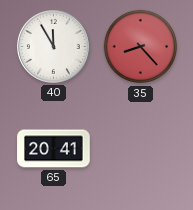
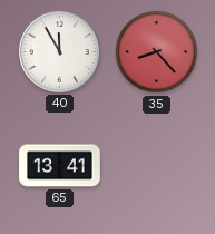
65: 20:41 -> 13:41 (60, 166)
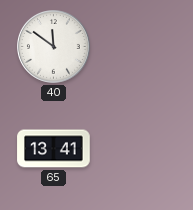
40: 11:55 -> 11:51 (54, 47)
35: 8:23 -> none (157, 52)
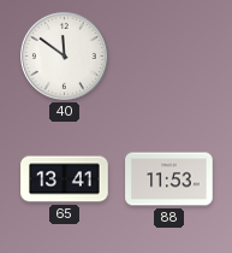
88: none -> 11:53 (169, 180)
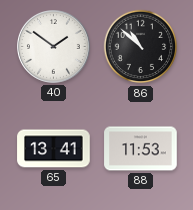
40: 11:51 -> 1:51 (54, 47)
86: none -> 10:52 (141, 47)
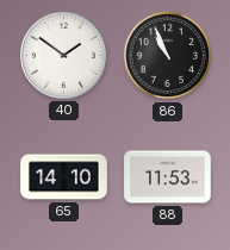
86: 10:52 -> 10:56 (168, 56)
65: 13:41 -> 14:10 (64, 177)
